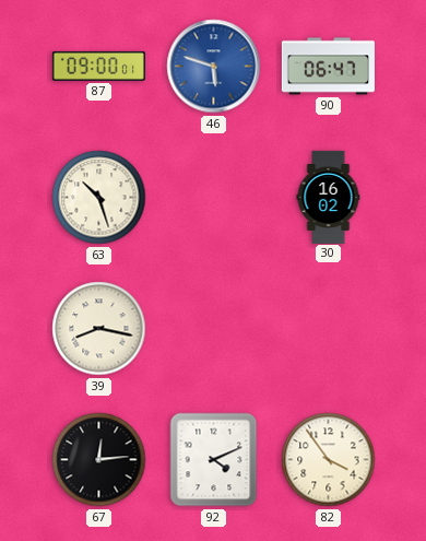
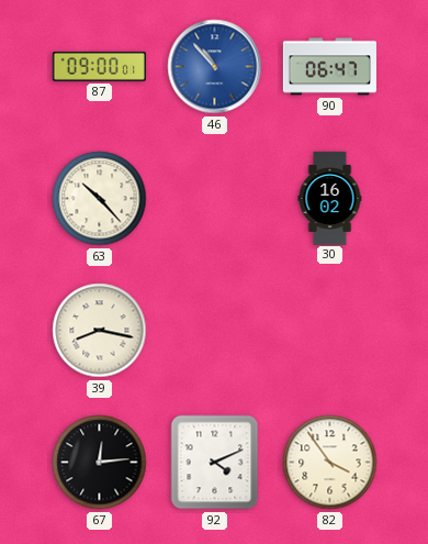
46: 5:48 -> 10:53 (215, 67)
63: 10:27 -> 10:23 (100, 199)
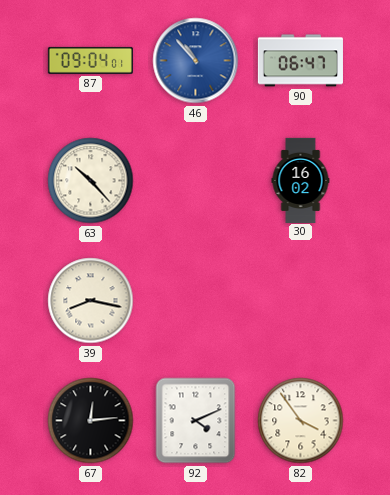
87: 09:00 -> 09:04 (90, 60)
